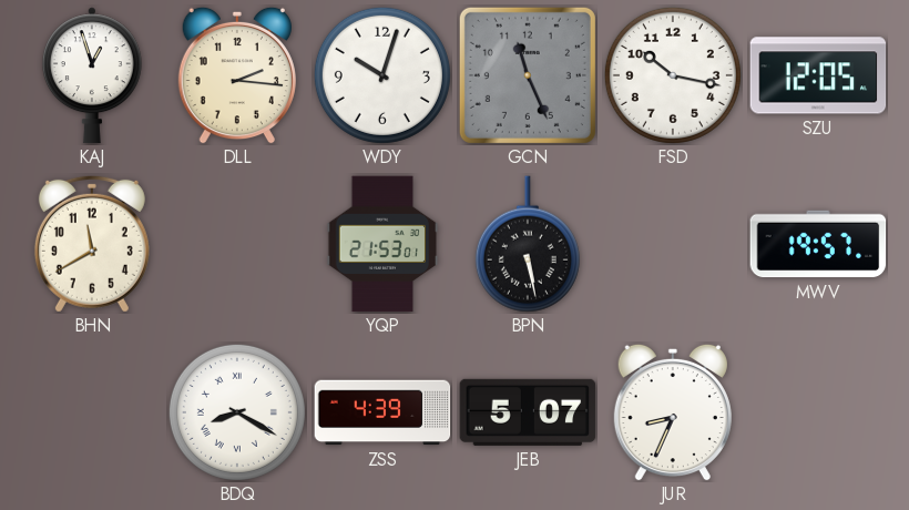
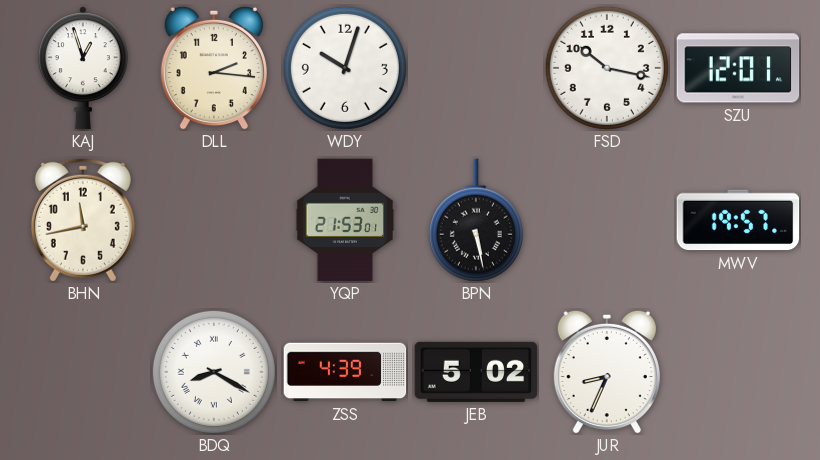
GCN: 11:26 -> none (528, 75)
SZU: 12:05 -> 12:01 (738, 68)
BHN: 11:40 -> 11:43 (83, 220)
JEB: 5:07 -> 5:02 (476, 372)
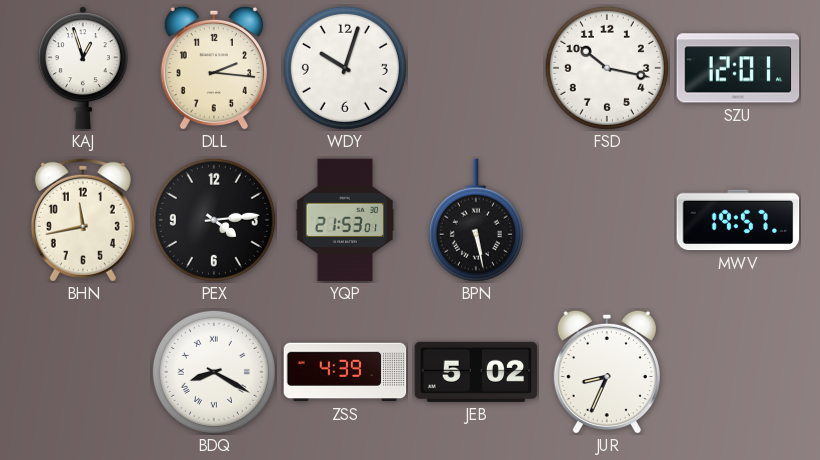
PEX: none -> 4:14 (214, 220)
